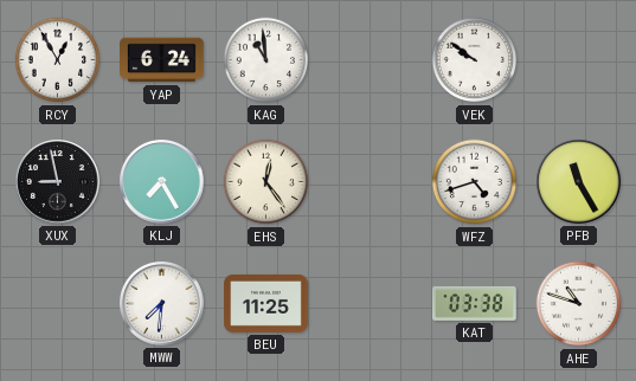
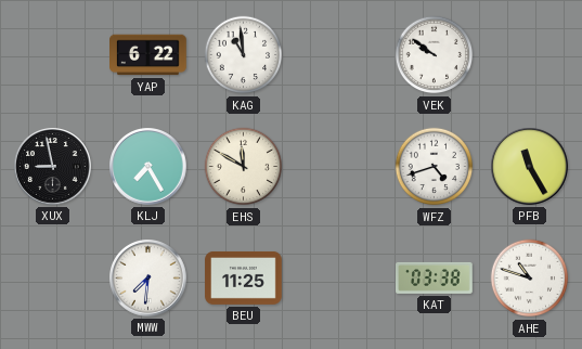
RCY: 12:55 -> none (58, 60)
YAP: 6:24 -> 6:22 (148, 55)
EHS: 12:24 -> 11:50 (244, 167)
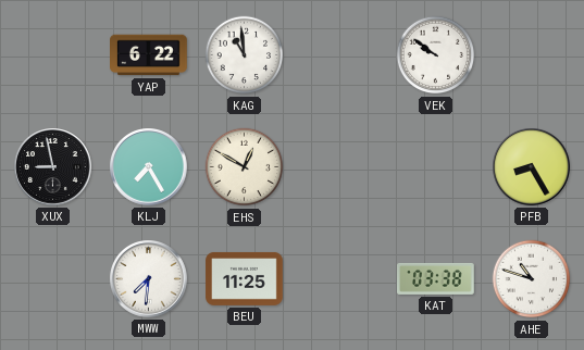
EHS: 11:50 -> 12:50 (245, 167)
WFZ: 4:42 -> none (435, 167)
PFB: 11:25 -> 8:25 (532, 167)
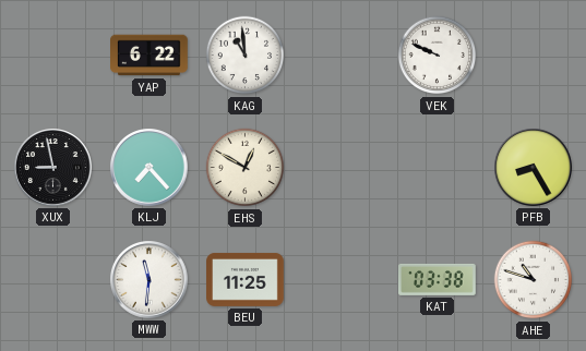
VEK: 9:51 -> 9:49 (438, 56)
KLJ: 7:25 -> 7:23 (150, 168)
MWW: 7:31 -> 11:31 (150, 280)
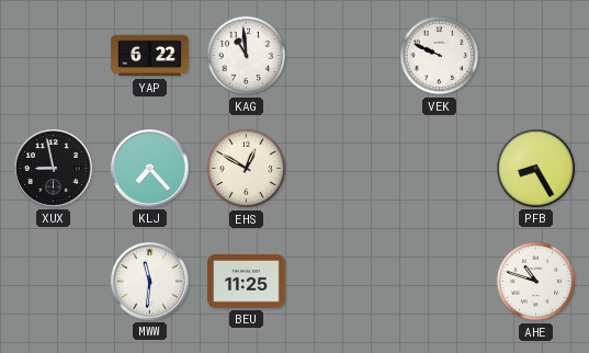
KAT: 03:38 -> none (438, 279)
